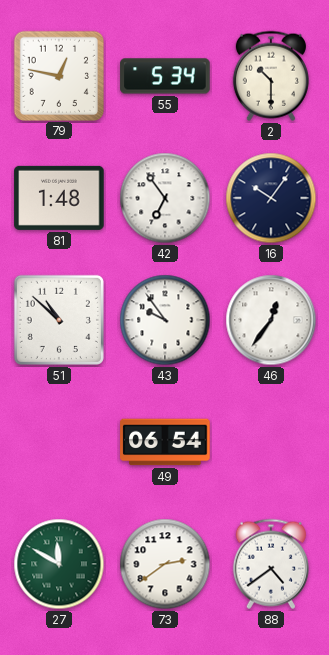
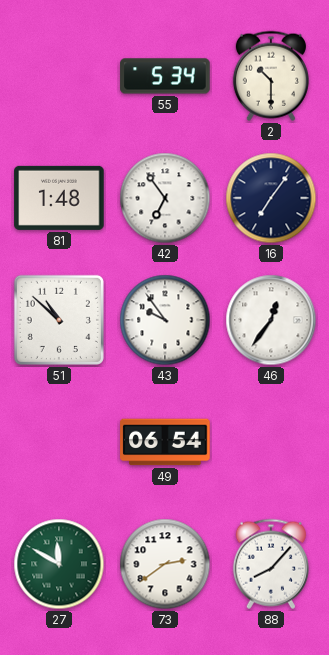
79: 12:47 -> none (58, 75)
16: 10:06 -> 7:06 (271, 198)
88: 4:39 -> 8:07 (271, 564)
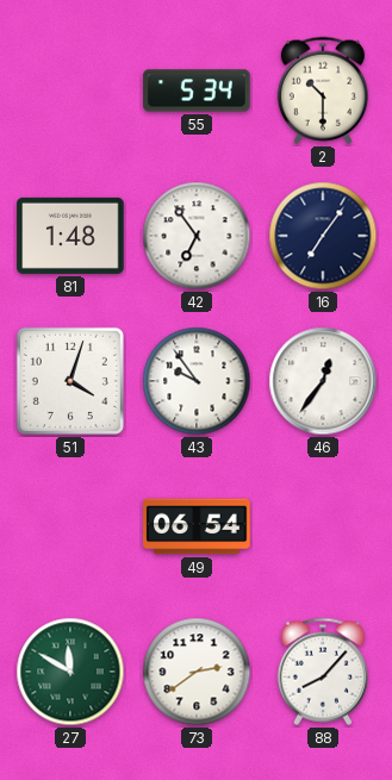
51: 10:52 -> 4:03 (70, 381)
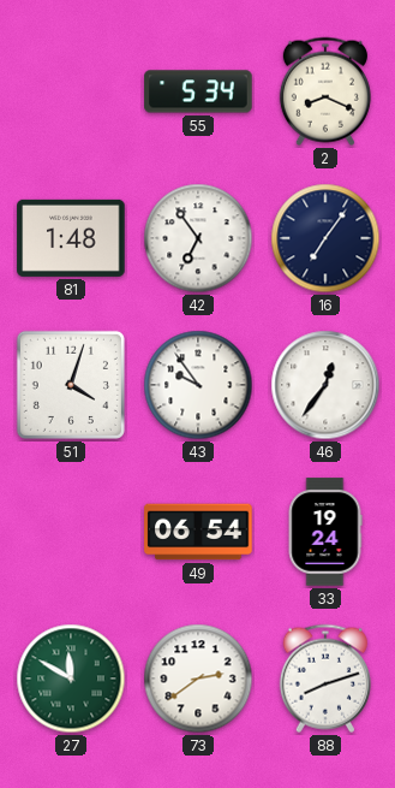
2: 10:30 -> 8:19 (325, 91)
33: none -> 19:24 (325, 532)
88: 8:07 -> 8:12 (325, 679)
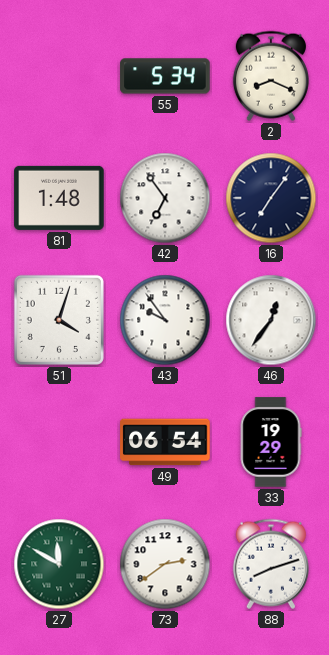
33: 19:24 -> 19:29 (271, 442)
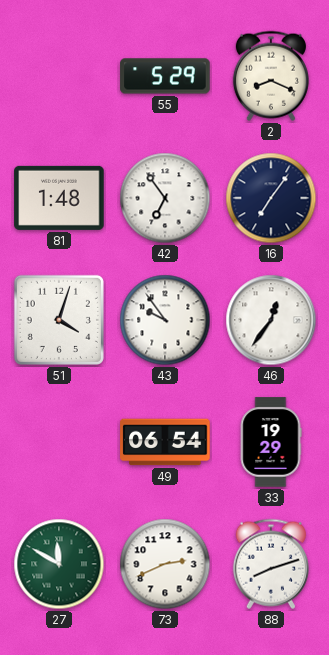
55: 5:34 -> 5:29 (165, 76)
73: 2:39 -> 2:41 (165, 564)
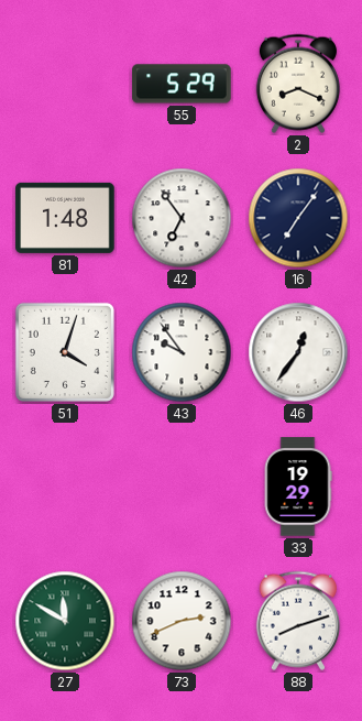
49: 06:54 -> none (165, 442)
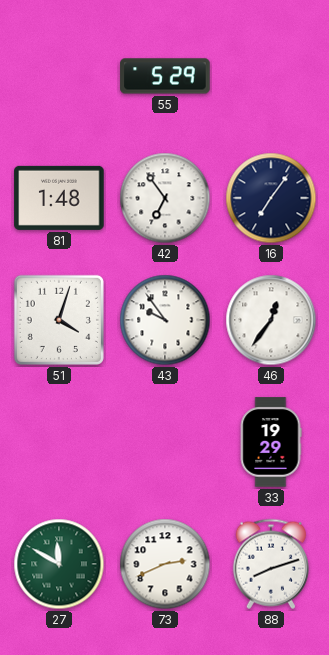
2: 8:19 -> none (298, 84)
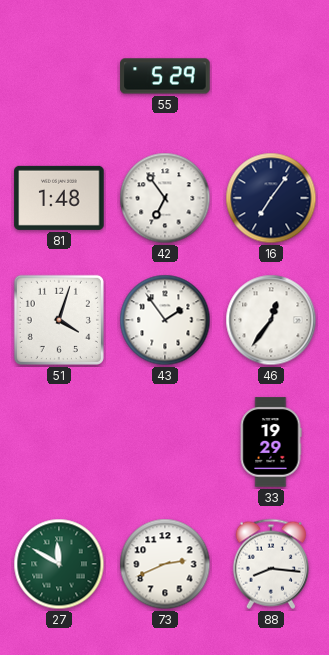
43: 9:54 -> 1:54 (165, 320)
88: 8:12 -> 8:16 (271, 564)
